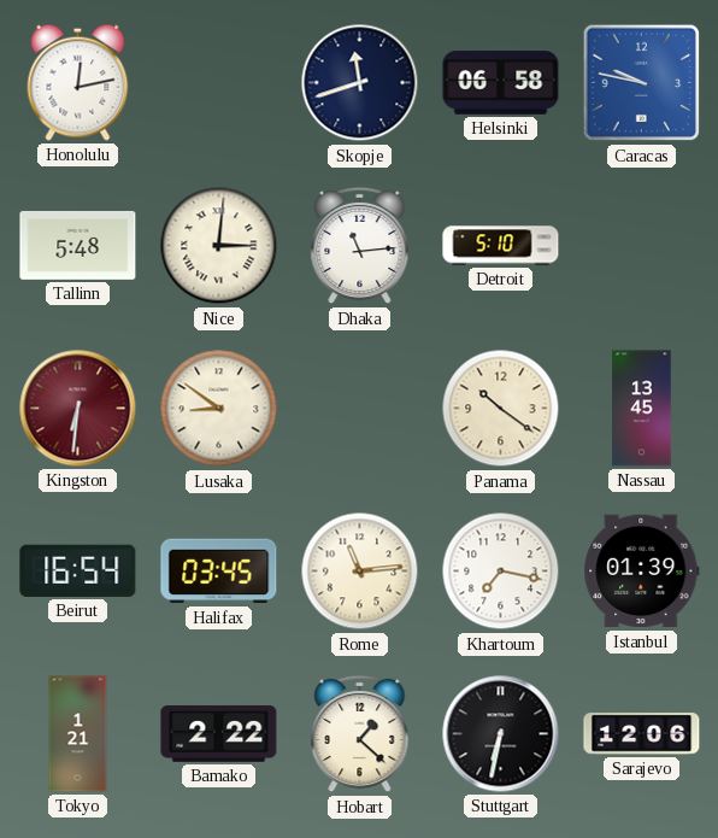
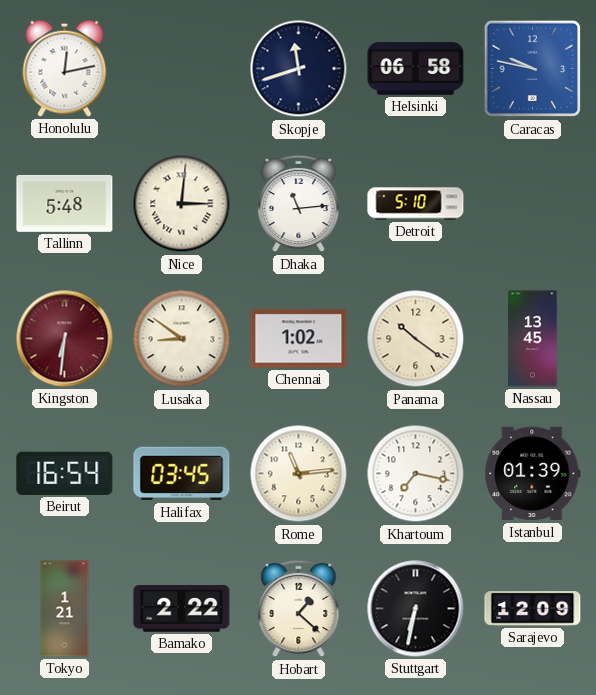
Chennai: none -> 1:02 (299, 339)
Sarajevo: 12:06 -> 12:09 (533, 609)
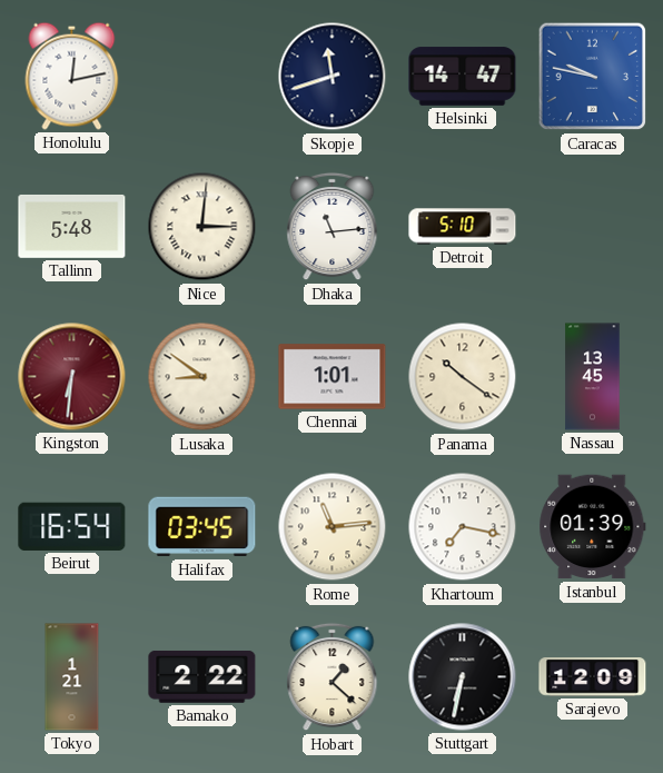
Helsinki: 06:58 -> 14:47 (463, 77)
Chennai: 1:02 -> 1:01 (333, 377)
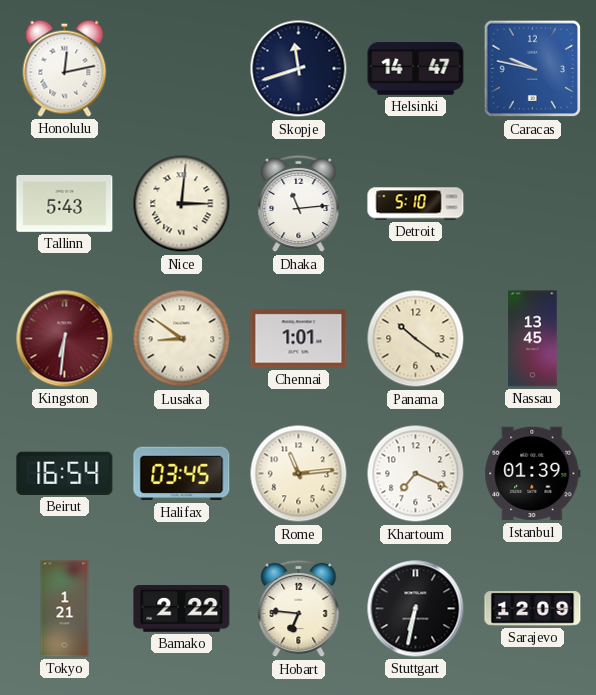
Tallinn: 5:48 -> 5:43 (65, 203)
Khartoum: 7:17 -> 7:19 (416, 474)
Hobart: 1:22 -> 6:46 (299, 609)
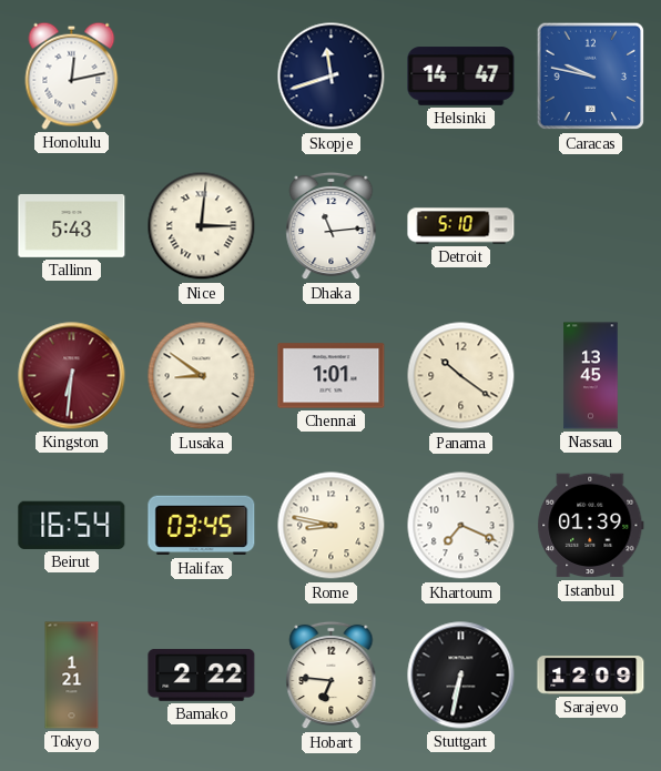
Rome: 11:14 -> 8:47 (332, 526)
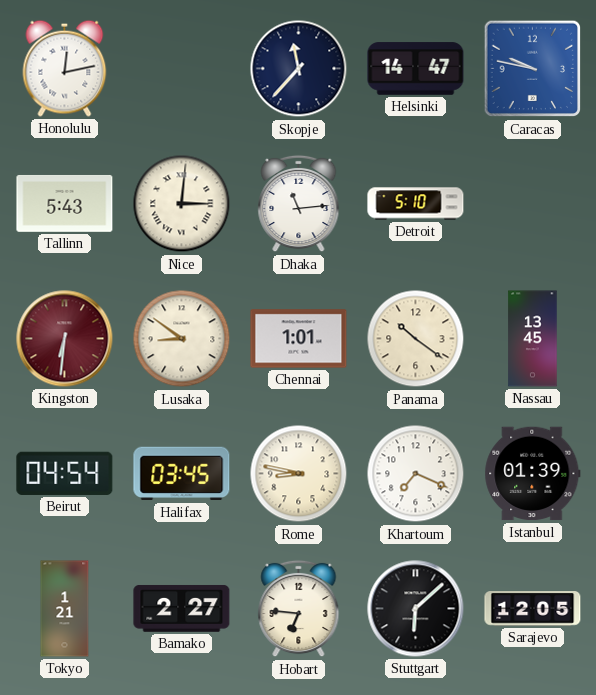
Skopje: 11:42 -> 11:37 (299, 69)
Beirut: 16:54 -> 04:54 (65, 473)
Bamako: 2:22 -> 2:27 (182, 608)
Stuttgart: 6:32 -> 6:08 (416, 609)
Sarajevo: 12:09 -> 12:05 (533, 609)
